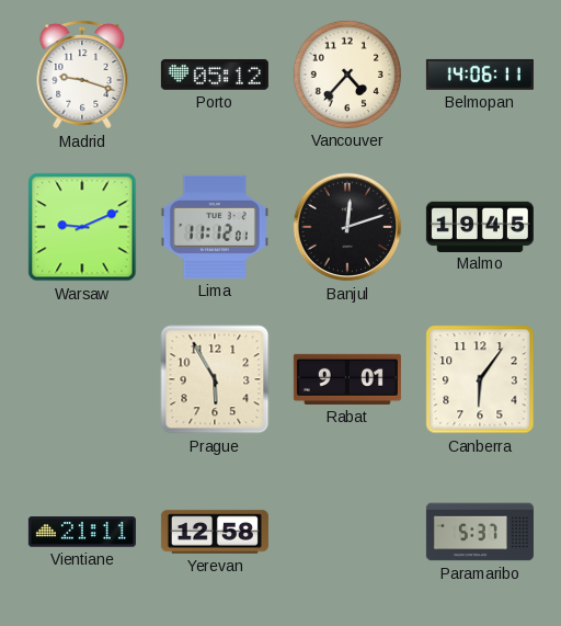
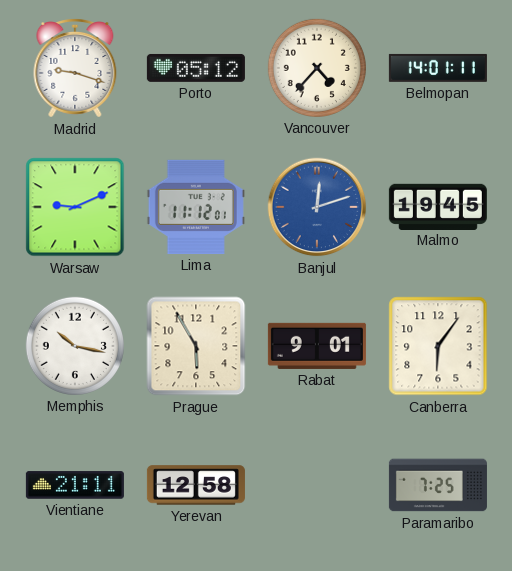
Belmopan: 14:06 -> 14:01 (438, 68)
Banjul dial: black -> blue (317, 207)
Memphis: none -> 10:17 (75, 346)
Paramaribo: 5:37 -> 7:25 (438, 485)
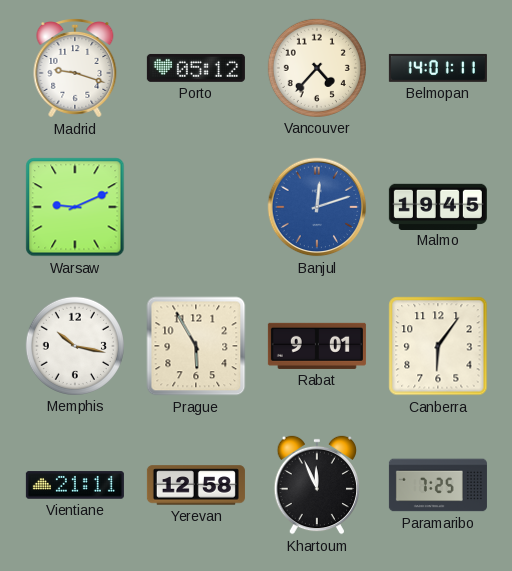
Lima: 11:12 -> none (196, 207)
Khartoum: none -> 11:56 (316, 485)
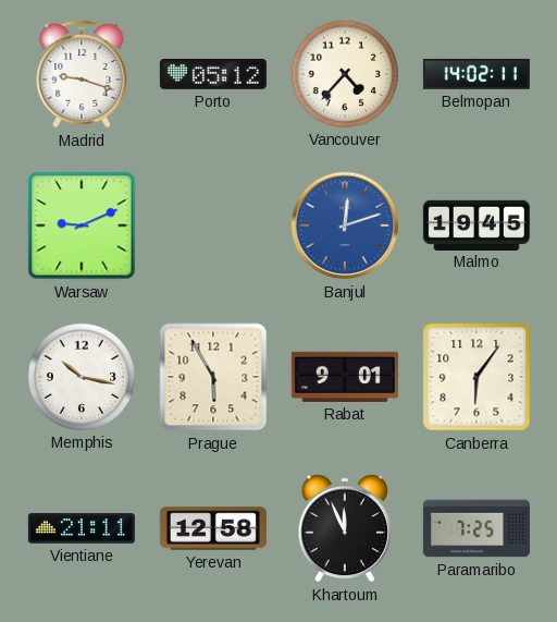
Belmopan: 14:01 -> 14:02 (476, 74)
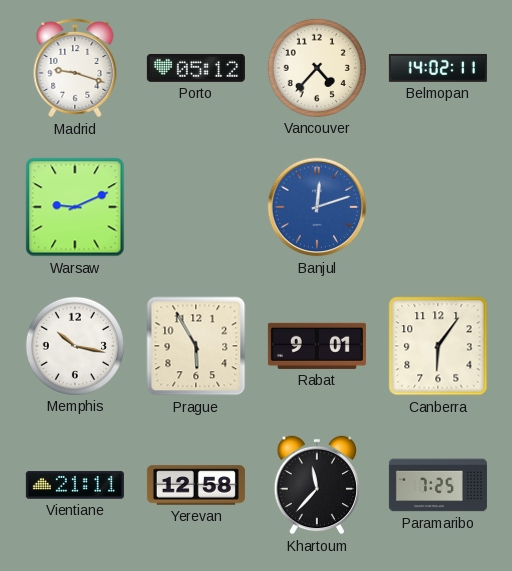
Malmo: 19:45 -> none (476, 224)
Khartoum: 11:56 -> 11:37 (316, 485)
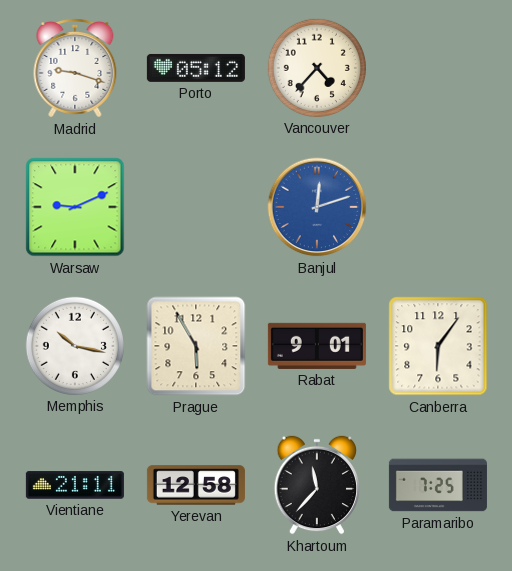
Belmopan: 14:02 -> none (438, 68)
